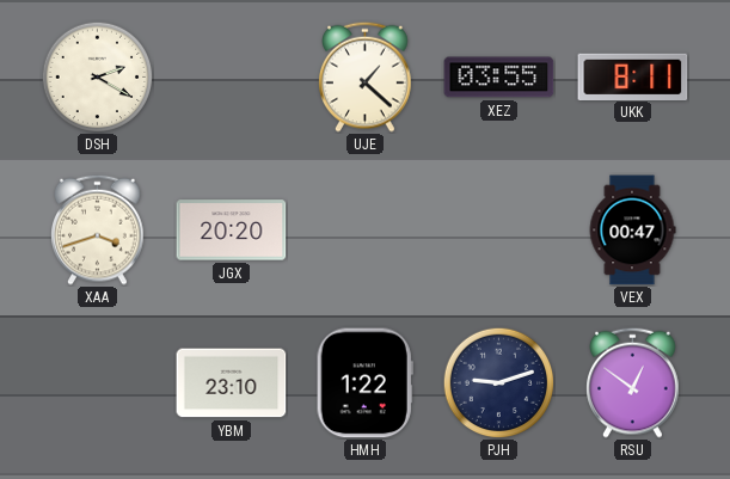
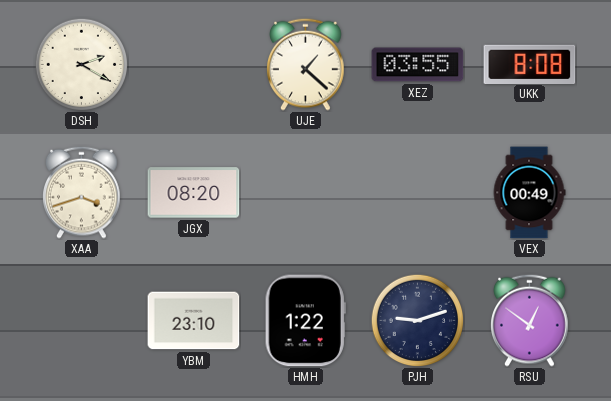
UKK: 8:11 -> 8:08 (530, 64)
JGX: 20:20 -> 08:20 (194, 193)
VEX: 00:47 -> 00:49 (529, 193)
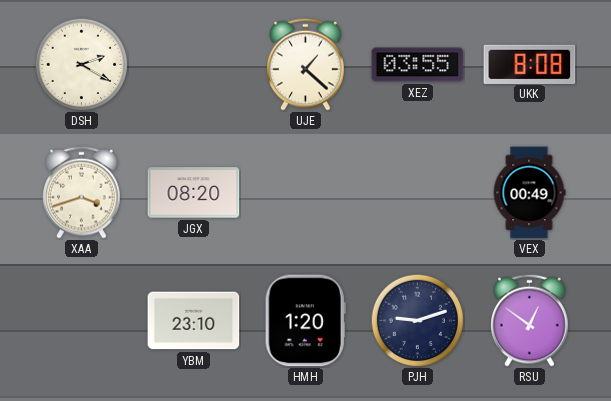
HMH: 1:22 -> 1:20 (305, 321)
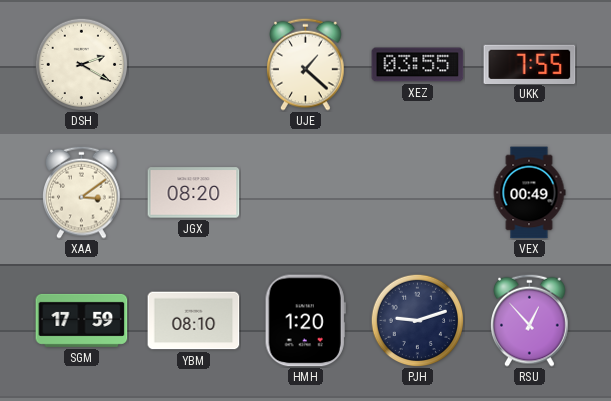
UKK: 8:08 -> 7:55 (530, 64)
XAA: 3:42 -> 3:09 (82, 192)
SGM: none -> 17:59 (82, 320)
YBM: 23:10 -> 08:10 (194, 321)
RSU: 12:51 -> 12:53 (530, 320)
